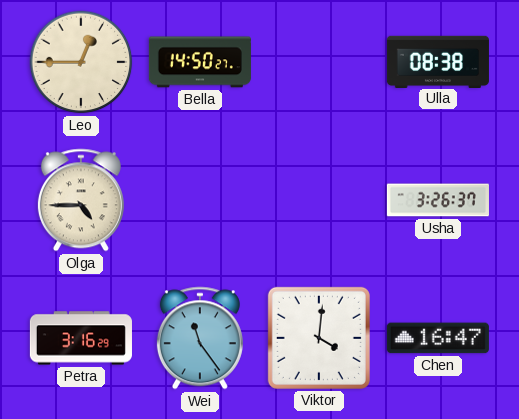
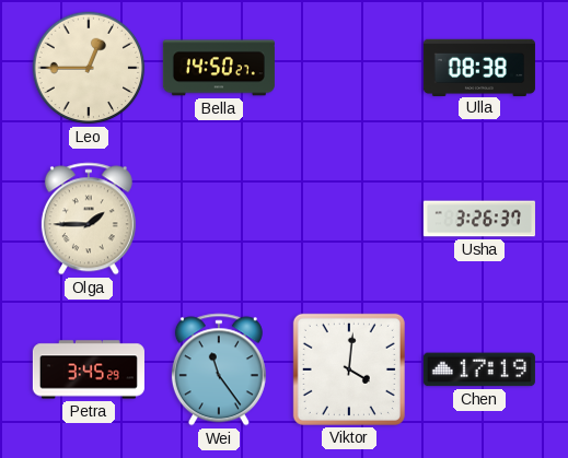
Olga: 4:45 -> 1:45 (89, 219)
Petra: 3:16 -> 3:45 (89, 369)
Chen: 16:47 -> 17:19 (479, 369)
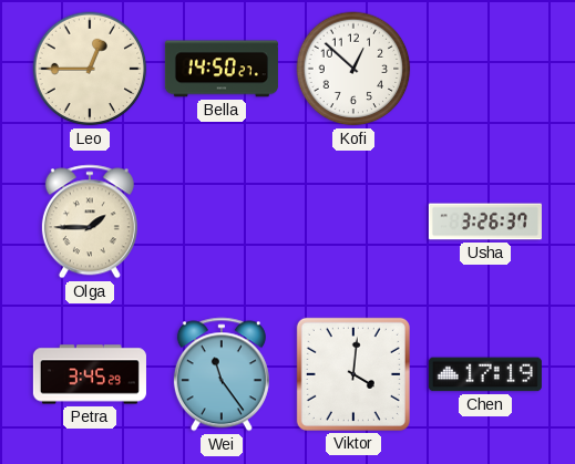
Kofi: none -> 12:52 (353, 69)
Ulla: 08:38 -> none (479, 67)
